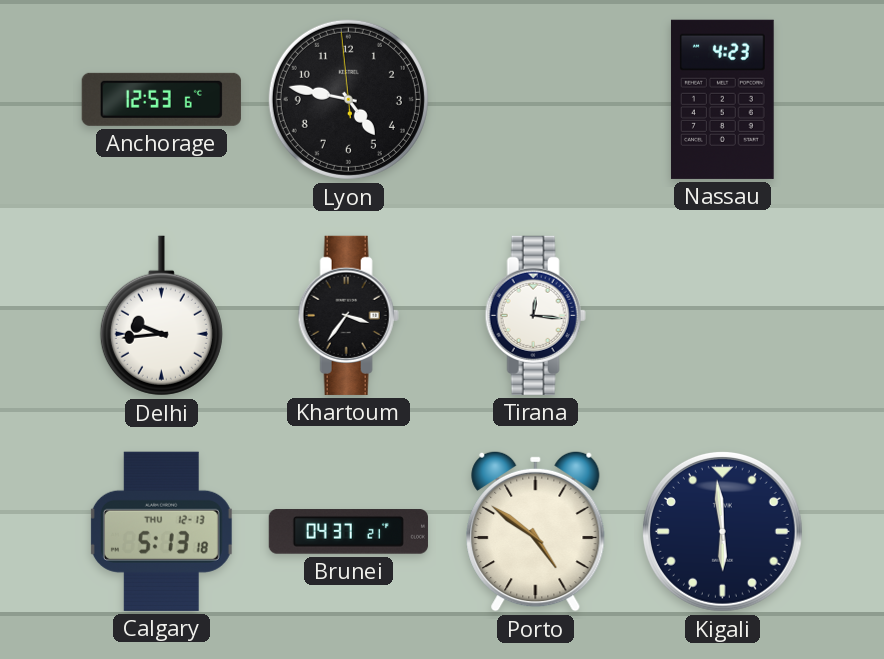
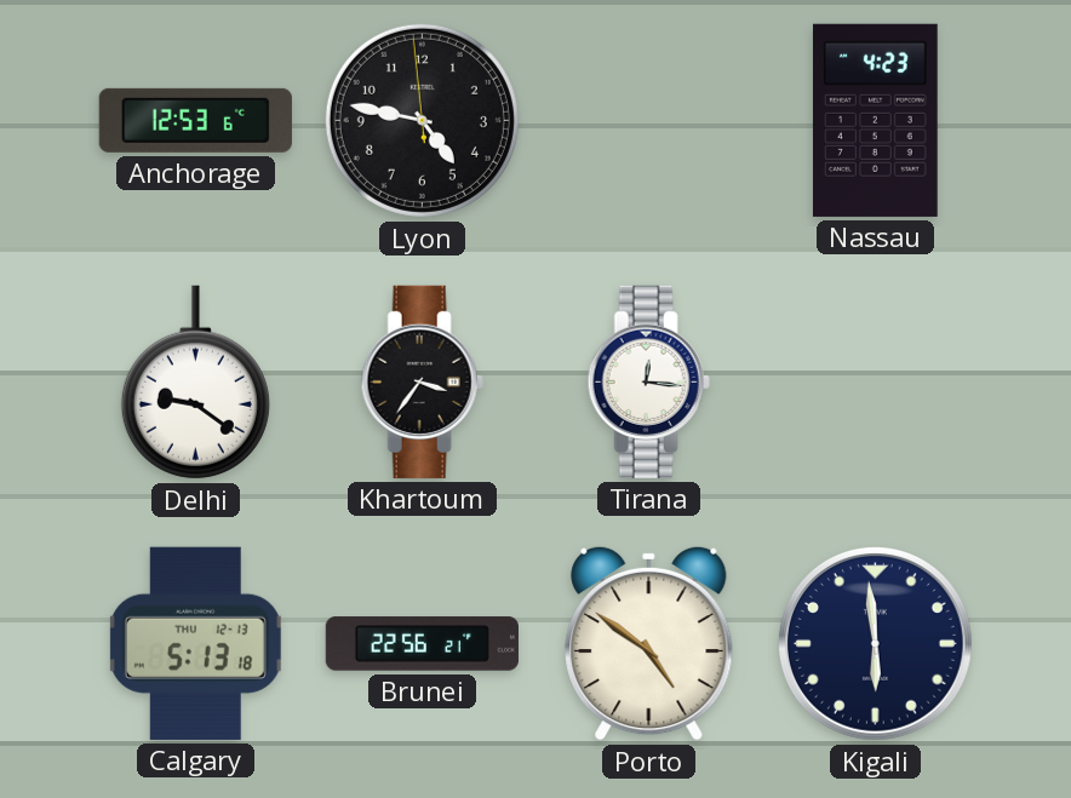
Delhi: 9:44 -> 9:21 (195, 383)
Brunei: 04:37 -> 22:56 (422, 644)
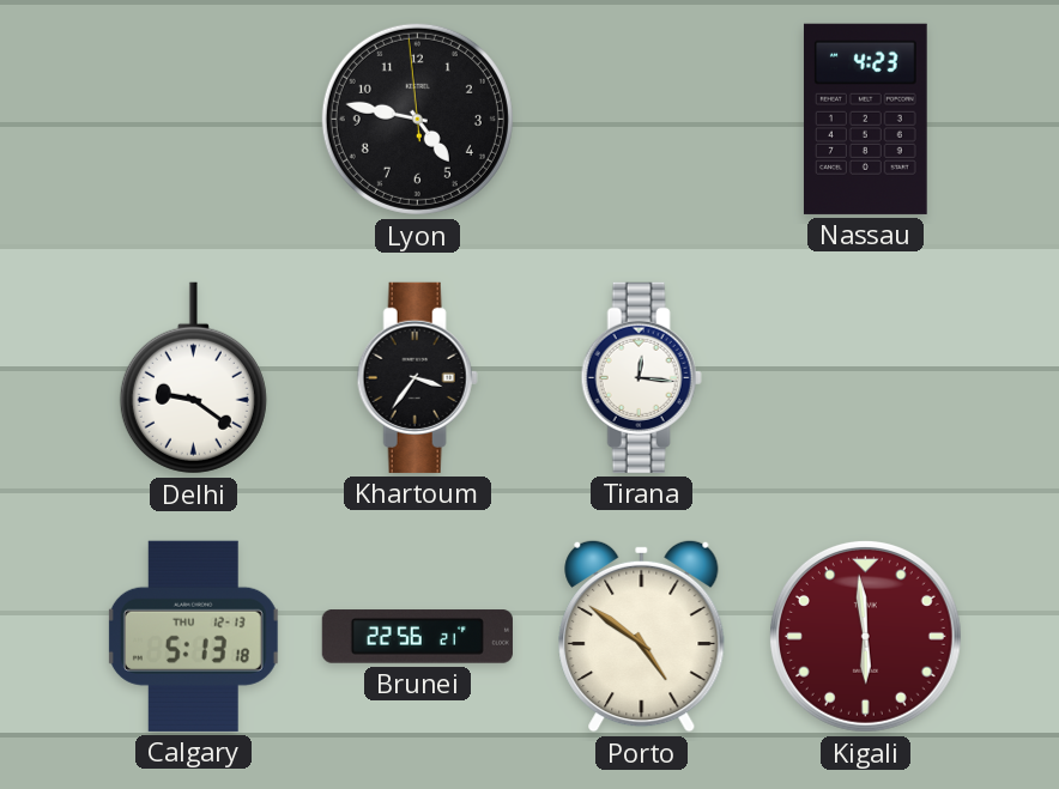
Anchorage: 12:53 -> none (195, 120)
Kigali dial: navy -> burgundy (865, 636)
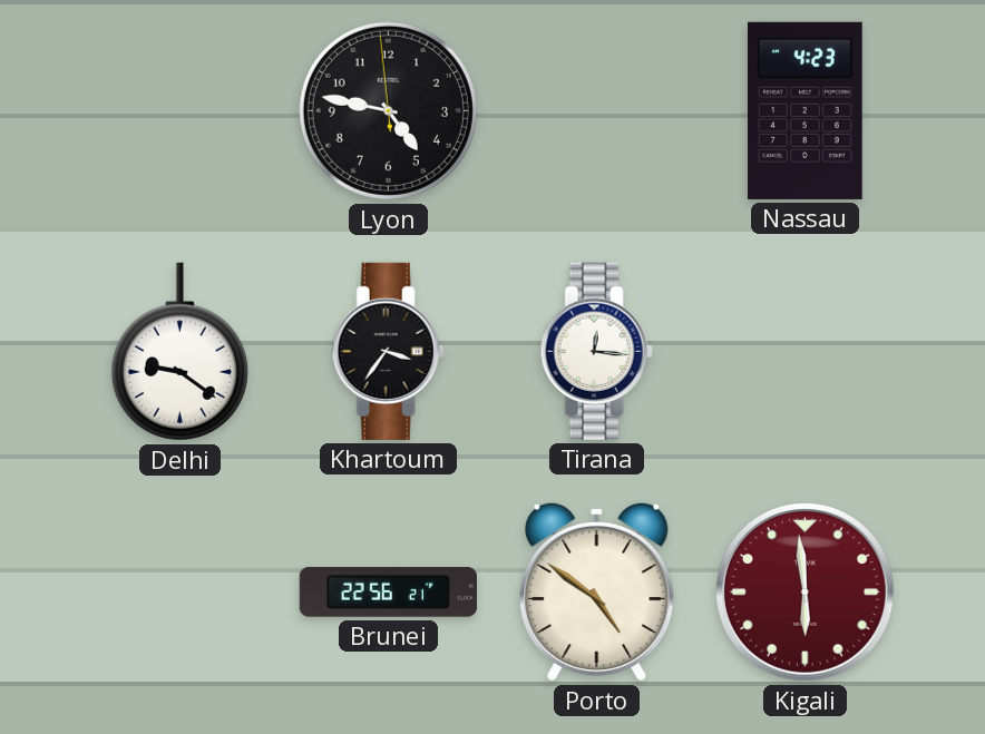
Calgary: 5:13 -> none (193, 636)
